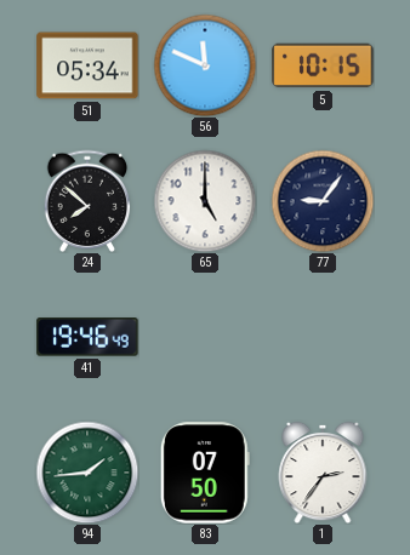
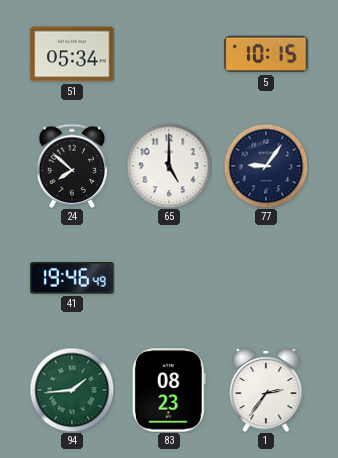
56: 11:49 -> none (205, 65)
83: 07:50 -> 08:23 (169, 390)
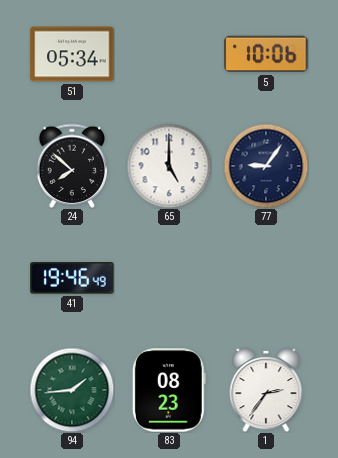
5: 10:15 -> 10:06 (266, 54)
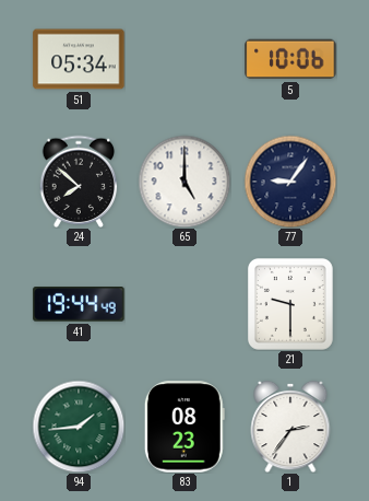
41: 19:46 -> 19:44 (79, 304)
21: none -> 9:30 (290, 304)
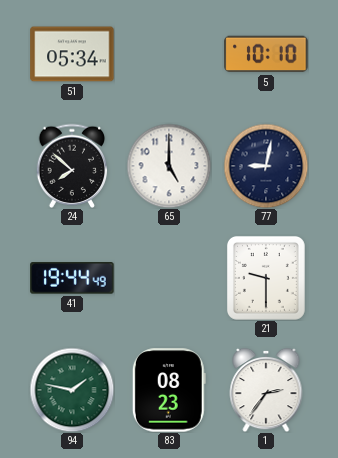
5: 10:06 -> 10:10 (266, 54)
77: 9:06 -> 9:02 (266, 166)
94: 1:44 -> 1:47 (72, 390)
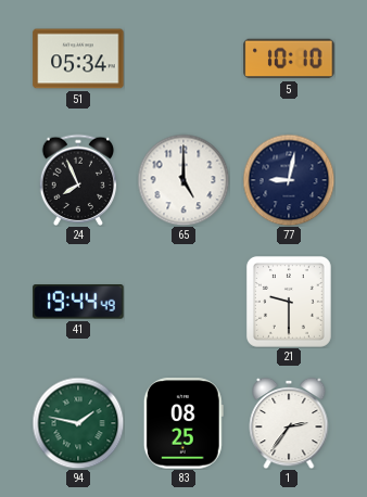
24: 7:52 -> 7:56 (78, 179)
83: 08:23 -> 08:25 (184, 423)
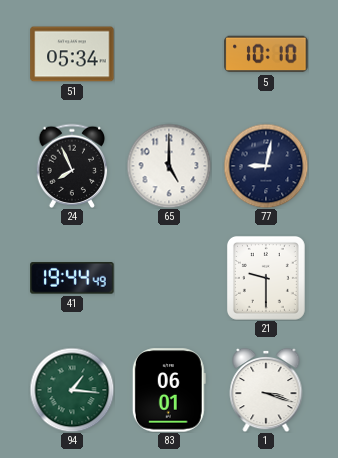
94: 1:47 -> 1:16 (72, 390)
83: 08:25 -> 06:01 (169, 390)
1: 2:36 -> 3:18 (266, 390)
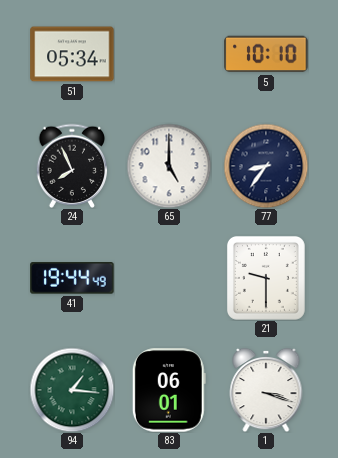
77: 9:02 -> 8:36 (266, 166)
